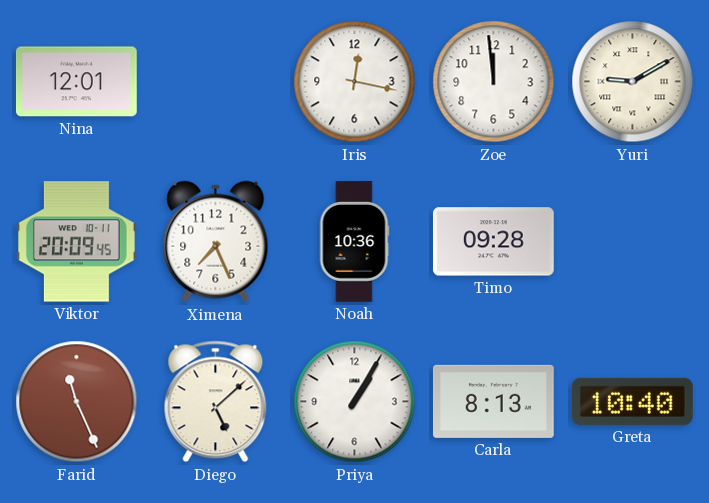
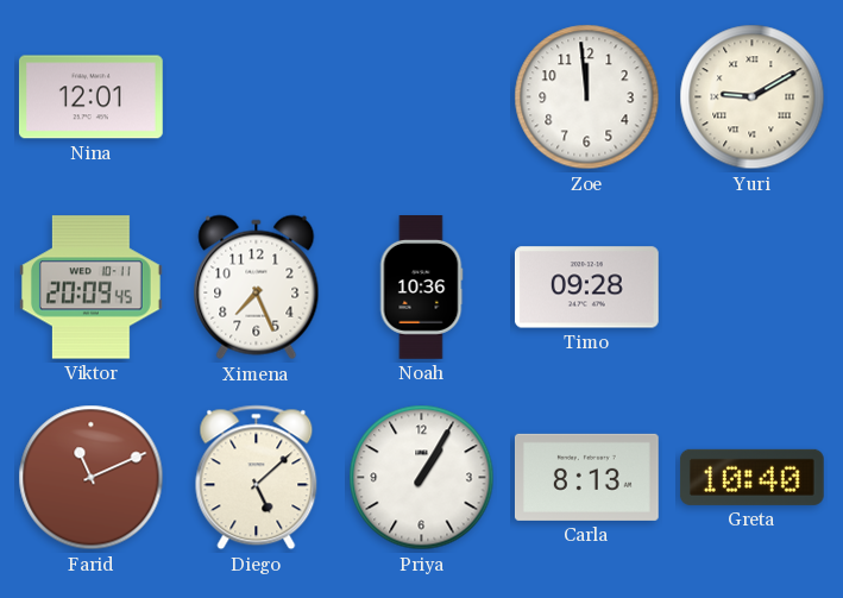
Iris: 12:17 -> none (355, 82)
Farid: 11:26 -> 11:11 (92, 478)
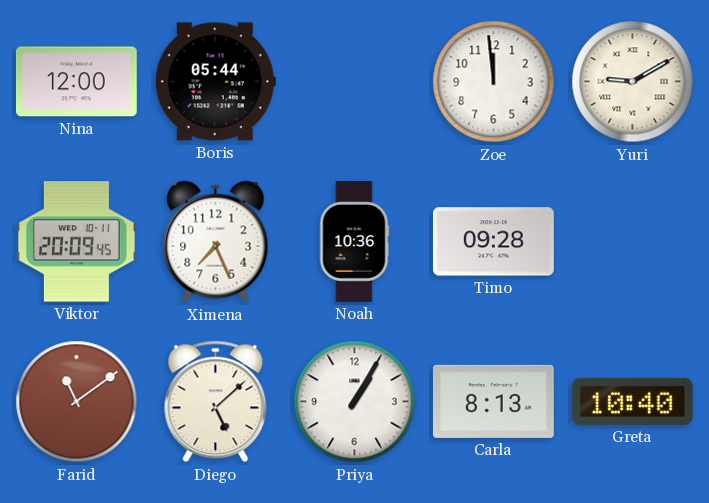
Nina: 12:01 -> 12:00 (76, 82)
Boris: none -> 05:44 (215, 82)
Farid: 11:11 -> 11:09 (77, 402)
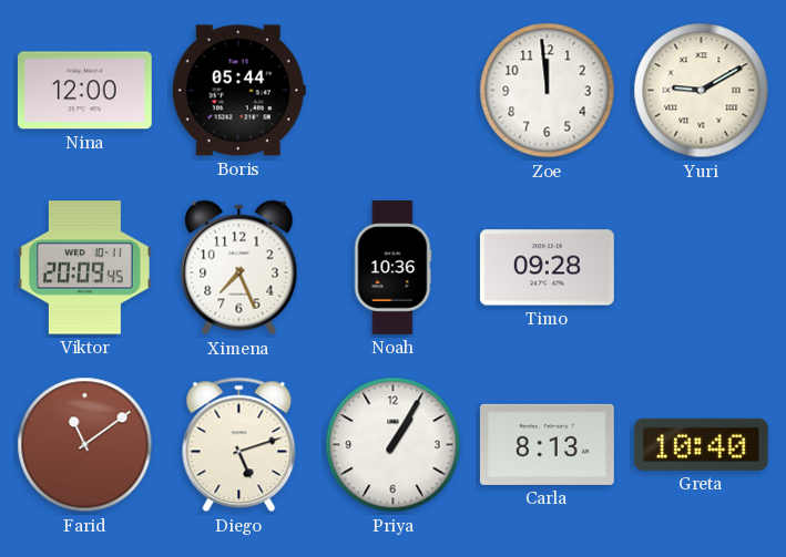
Diego: 5:08 -> 5:12 (239, 445)
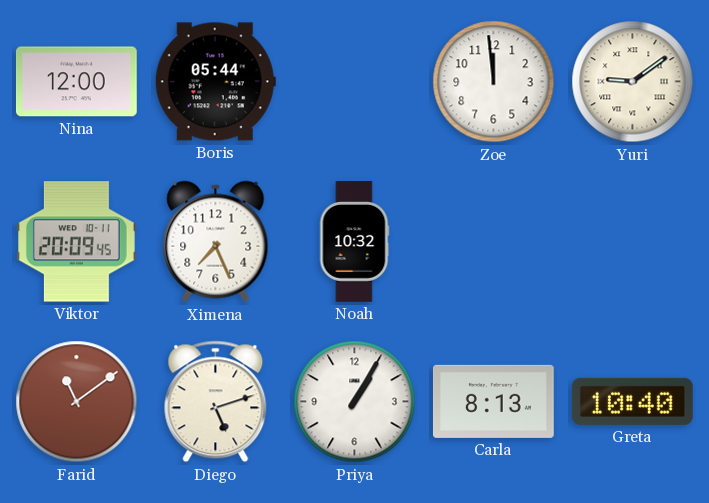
Yuri: 9:10 -> 9:09 (633, 82)
Noah: 10:36 -> 10:32 (354, 242)
Timo: 09:28 -> none (547, 268)
